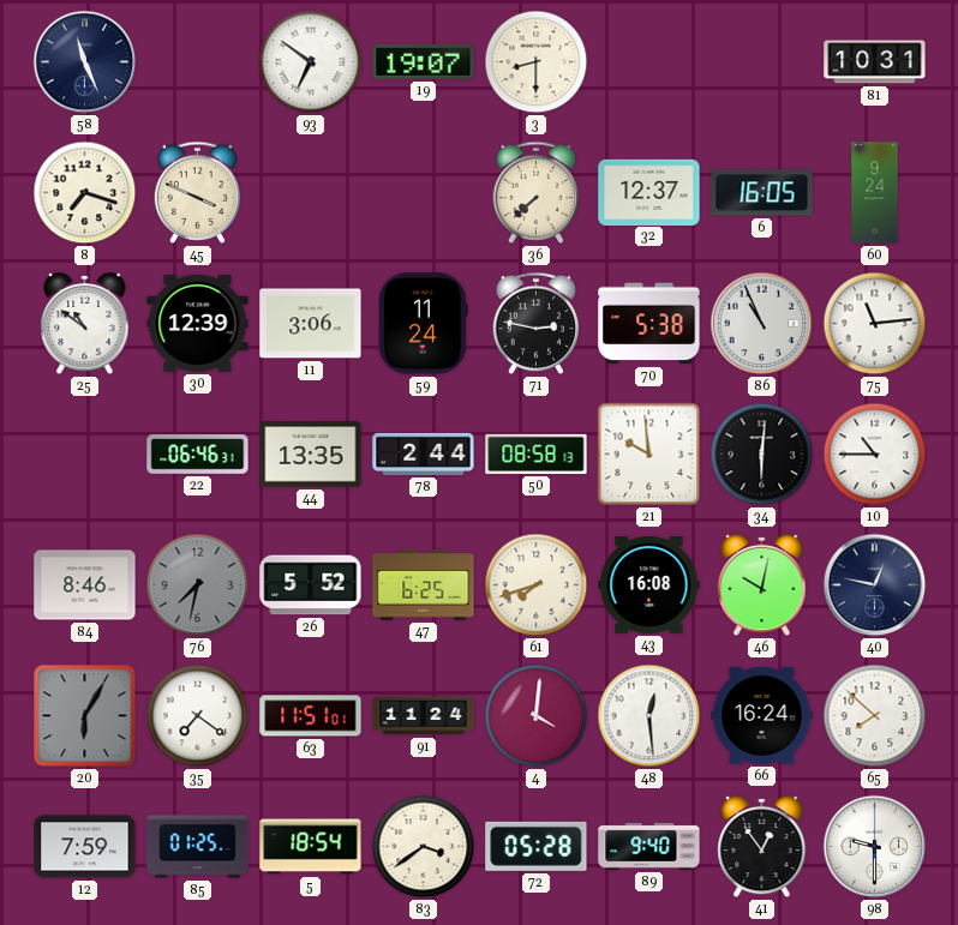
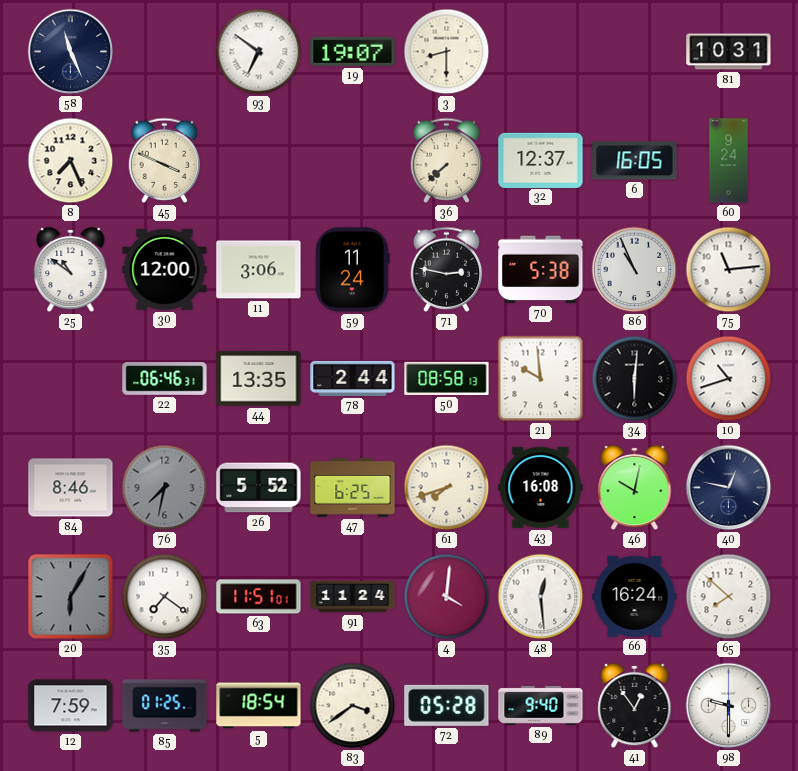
8: 7:18 -> 7:26 (71, 161)
30: 12:39 -> 12:00 (165, 269)
10: 10:45 -> 10:42 (729, 379)
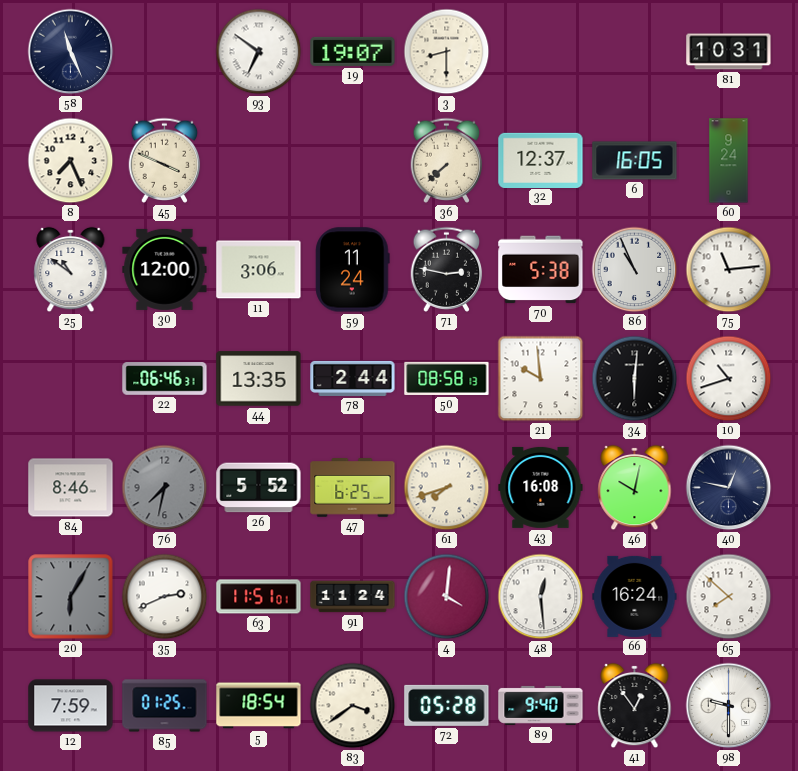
35: 7:21 -> 2:41 (165, 597)
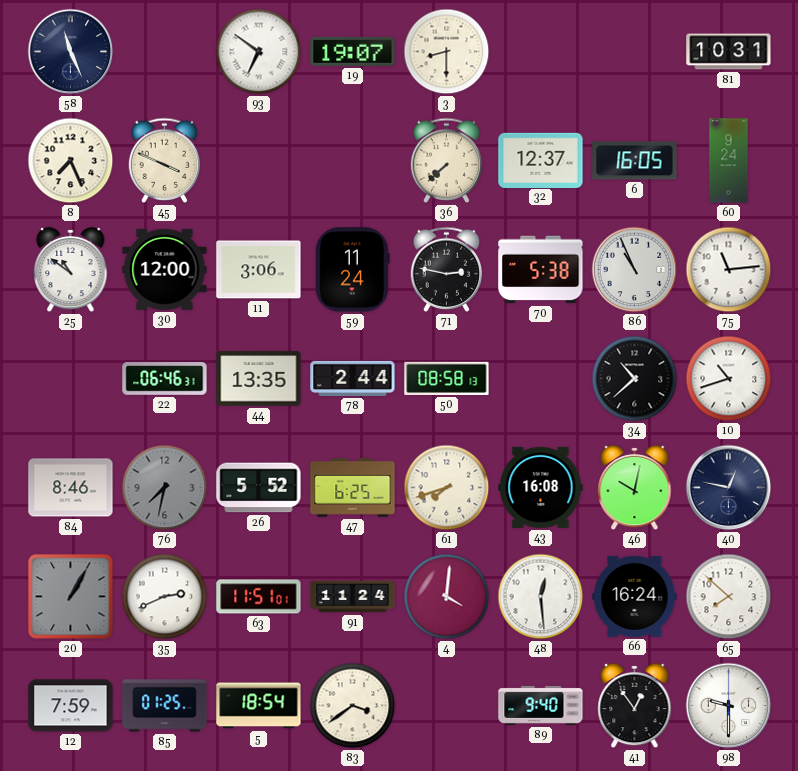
21: 9:59 -> none (541, 379)
34: 6:01 -> 10:38 (635, 379)
20: 6:05 -> 1:05 (71, 597)
72: 05:28 -> none (447, 705)
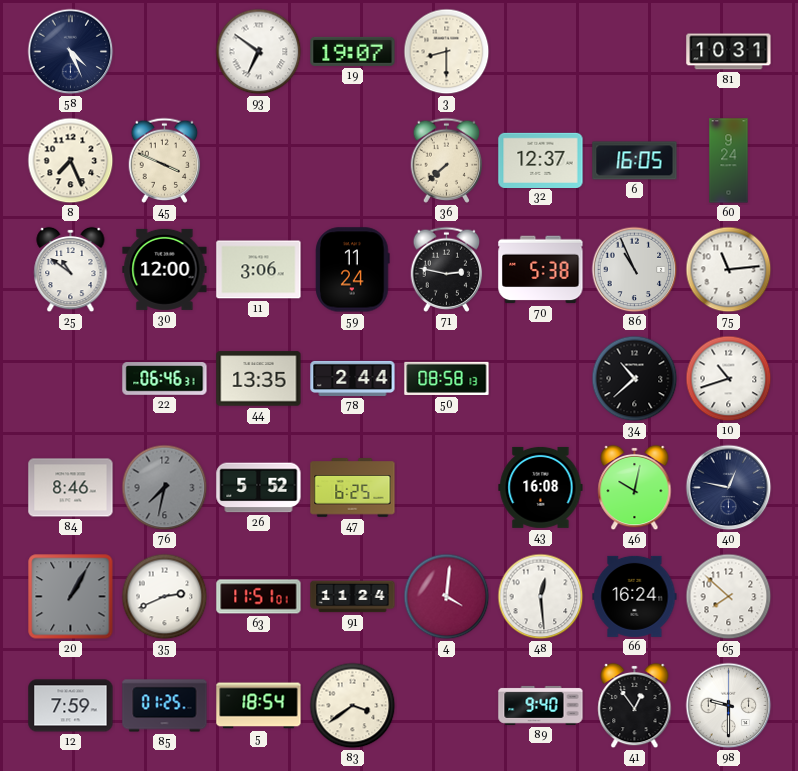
58: 11:26 -> 4:26 (71, 52)
61: 7:42 -> none (447, 488)
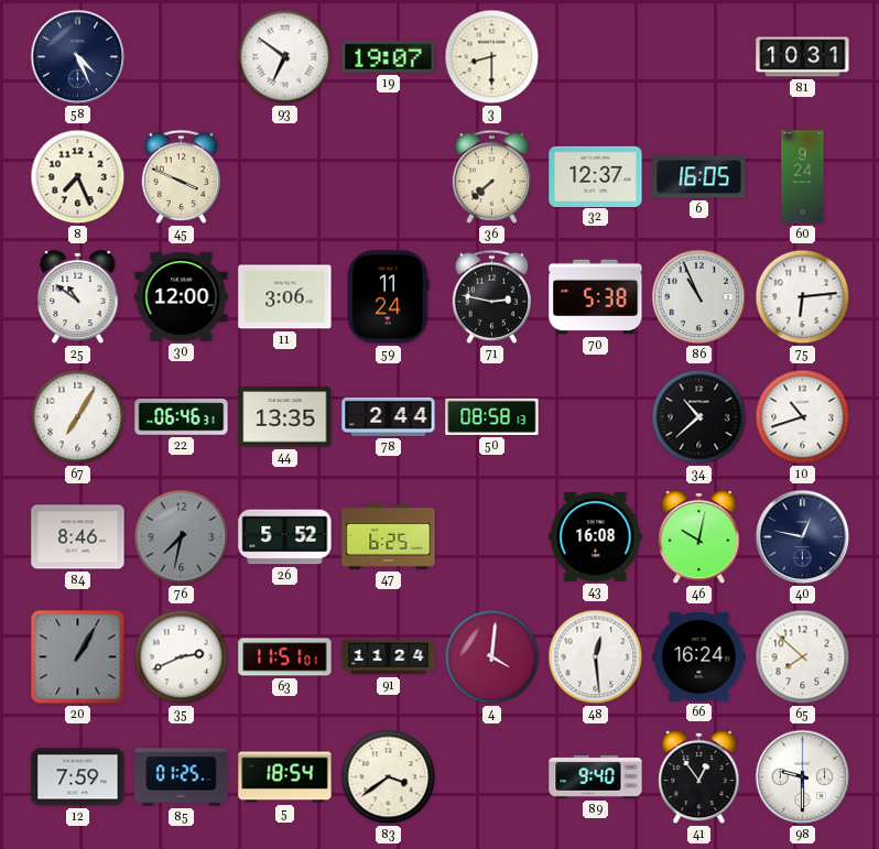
75: 11:14 -> 6:14 (803, 297)
67: none -> 7:05 (78, 417)
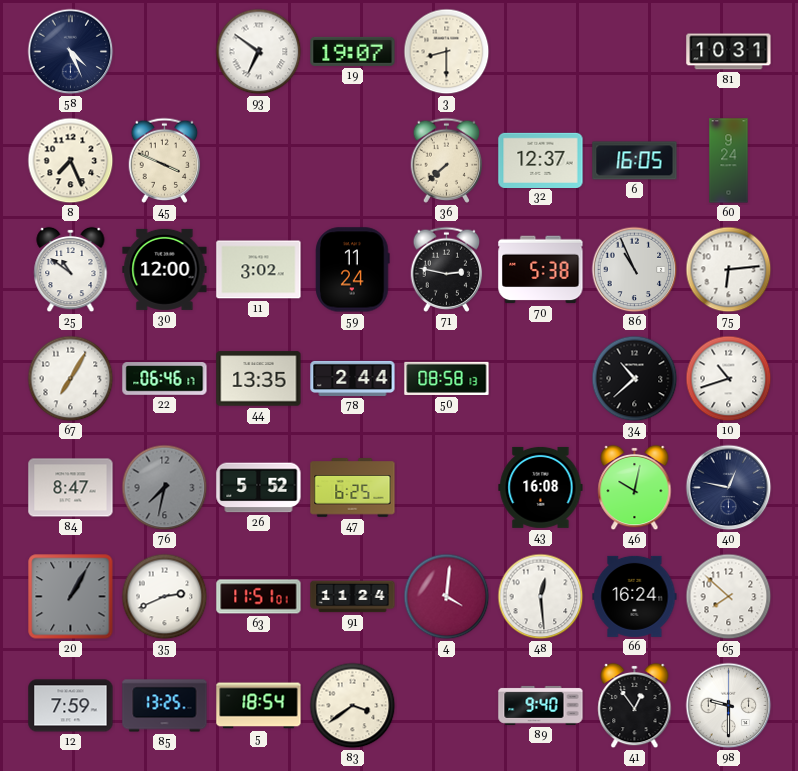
11: 3:06 -> 3:02 (259, 270)
22: 06:46:31 -> 06:46:17 (165, 379)
84: 8:46 -> 8:47 (71, 488)
85: 01:25 -> 13:25 (165, 706)
